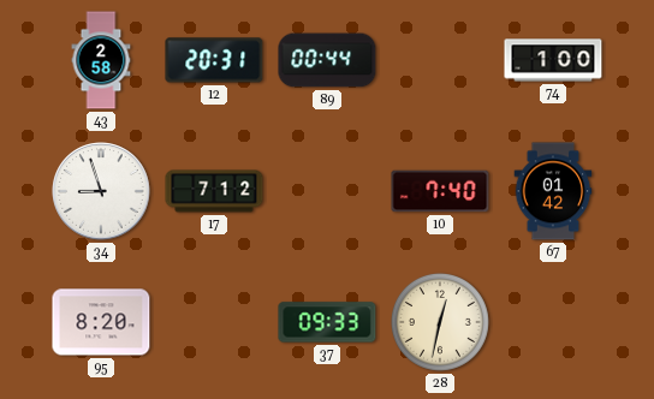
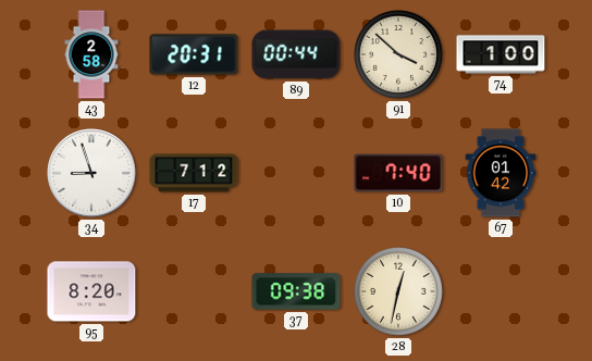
91: none -> 3:52 (398, 54)
37: 09:33 -> 09:38 (296, 291)
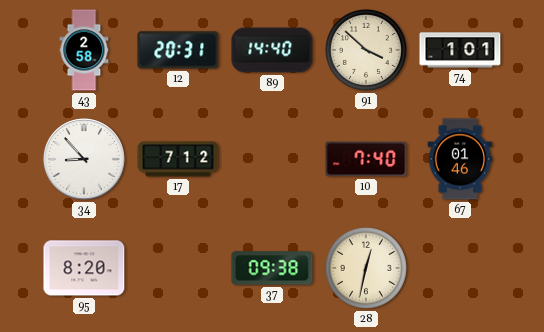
89: 00:44 -> 14:40 (272, 50)
74: 1:00 -> 1:01 (460, 50)
34: 8:57 -> 8:53 (84, 159)
67: 01:42 -> 01:46 (460, 159)
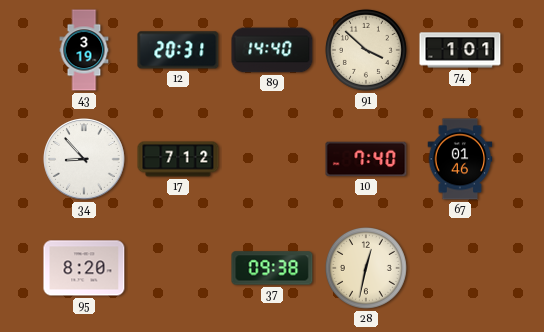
43: 2:58 -> 3:19 (84, 50)
